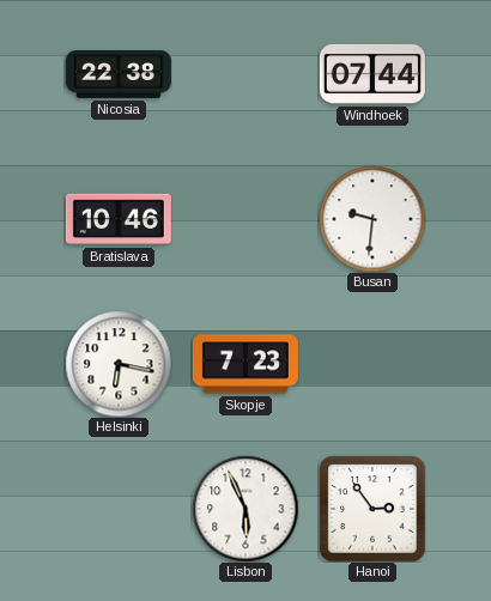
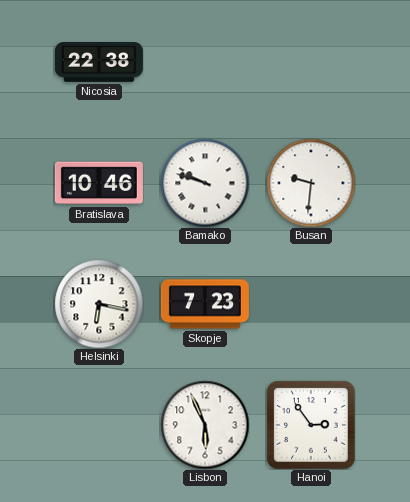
Windhoek: 07:44 -> none (372, 74)
Bamako: none -> 9:48 (205, 183)
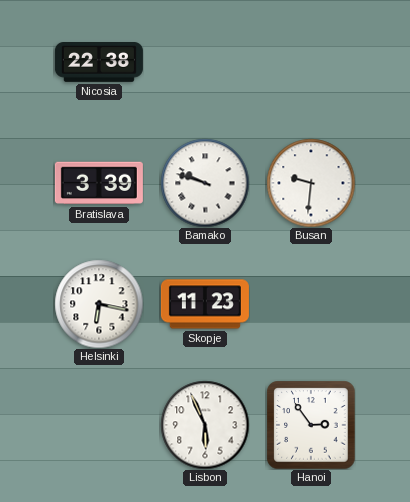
Bratislava: 10:46 -> 3:39 (99, 183)
Skopje: 7:23 -> 11:23 (205, 304)
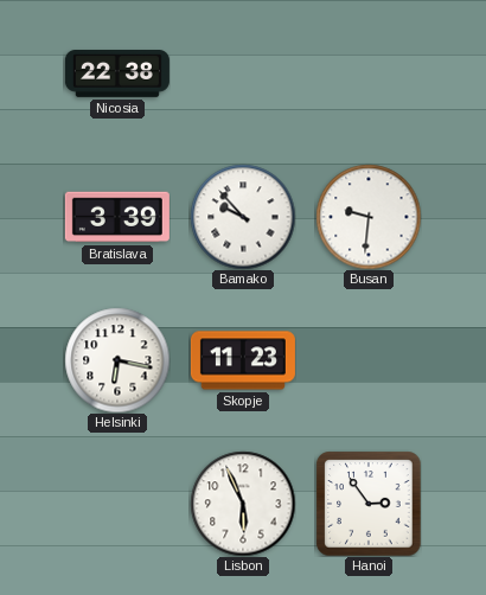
Bamako: 9:48 -> 9:53 (243, 217)
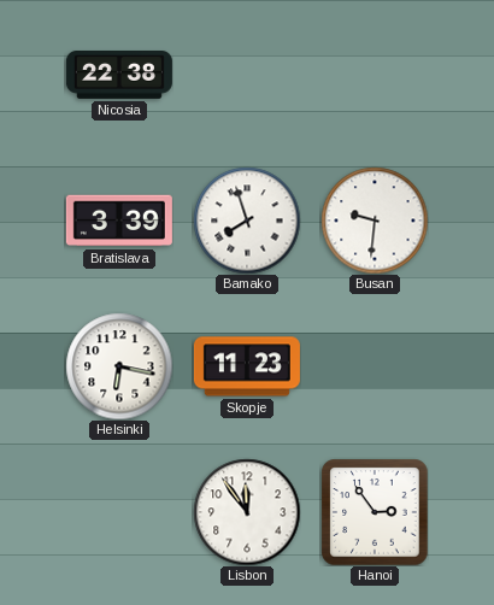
Bamako: 9:53 -> 7:57 (247, 221)
Lisbon: 5:56 -> 11:54 (247, 512)
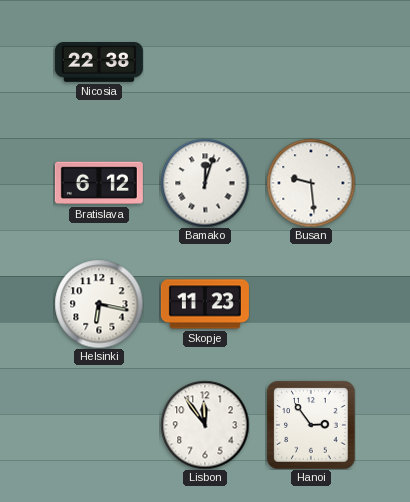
Bratislava: 3:39 -> 6:12 (99, 183)
Bamako: 7:57 -> 12:03 (205, 183)
Busan: 9:31 -> 9:29 (311, 183)
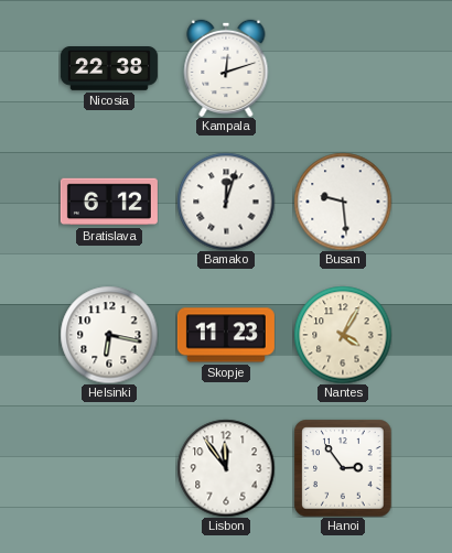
Kampala: none -> 12:12 (226, 67)
Nantes: none -> 4:05 (343, 335)
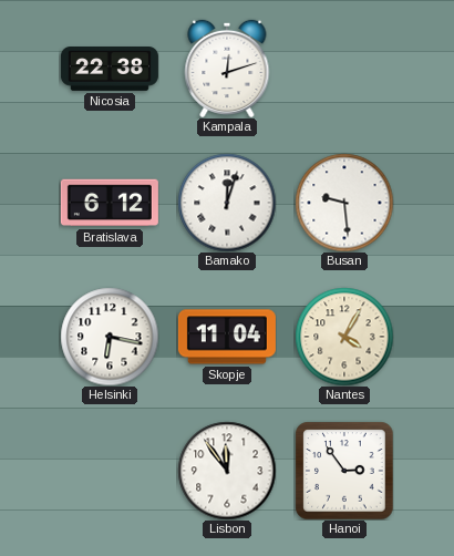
Skopje: 11:23 -> 11:04 (227, 337)
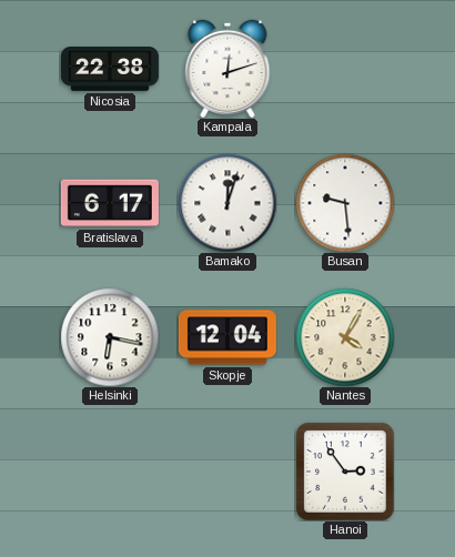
Bratislava: 6:12 -> 6:17 (110, 203)
Skopje: 11:04 -> 12:04 (228, 337)
Lisbon: 11:54 -> none (227, 471)
